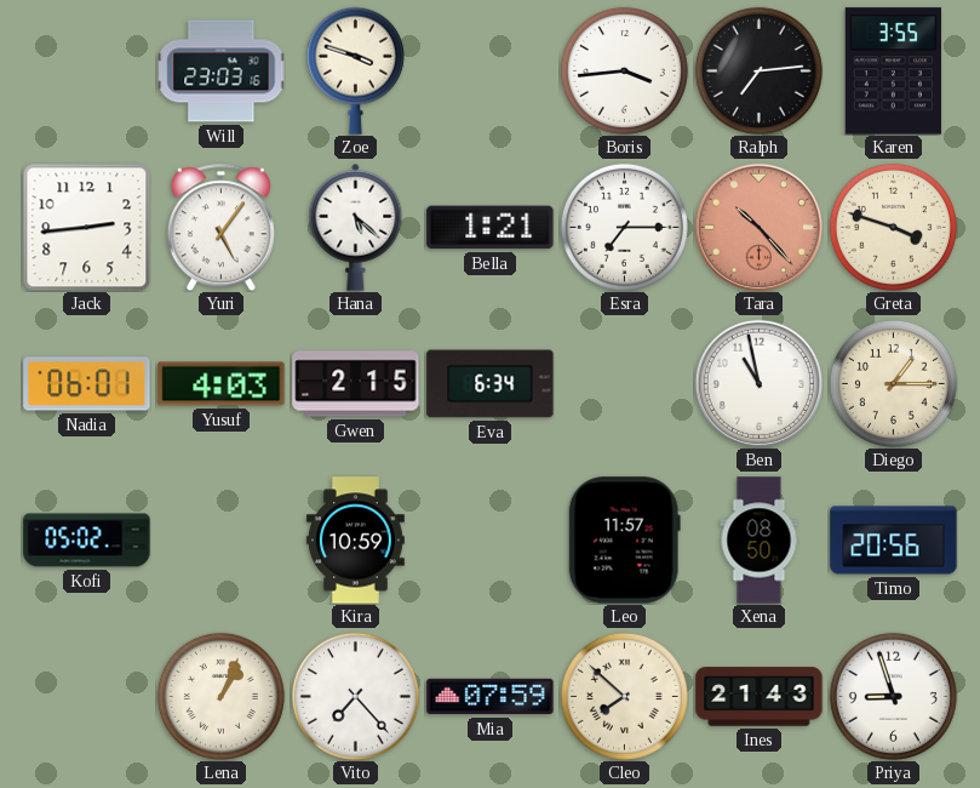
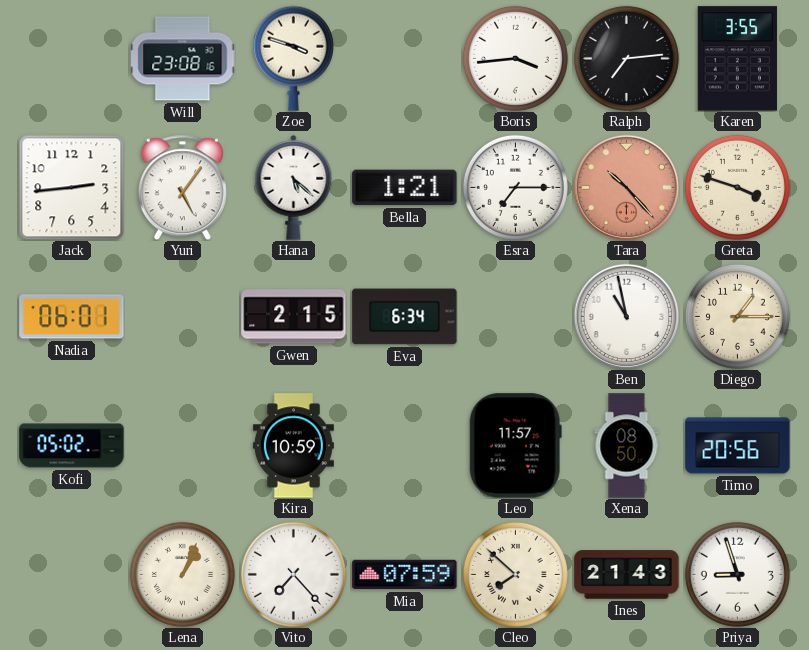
Will: 23:03 -> 23:08 (183, 59)
Yusuf: 4:03 -> none (222, 384)
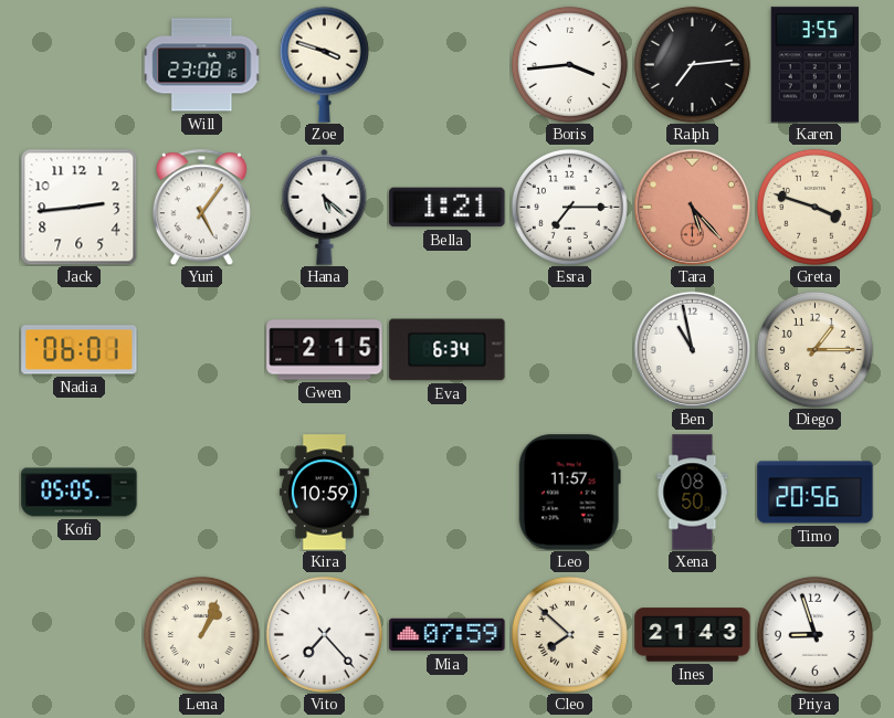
Tara: 10:23 -> 5:23 (692, 207)
Kofi: 05:02 -> 05:05 (80, 493)
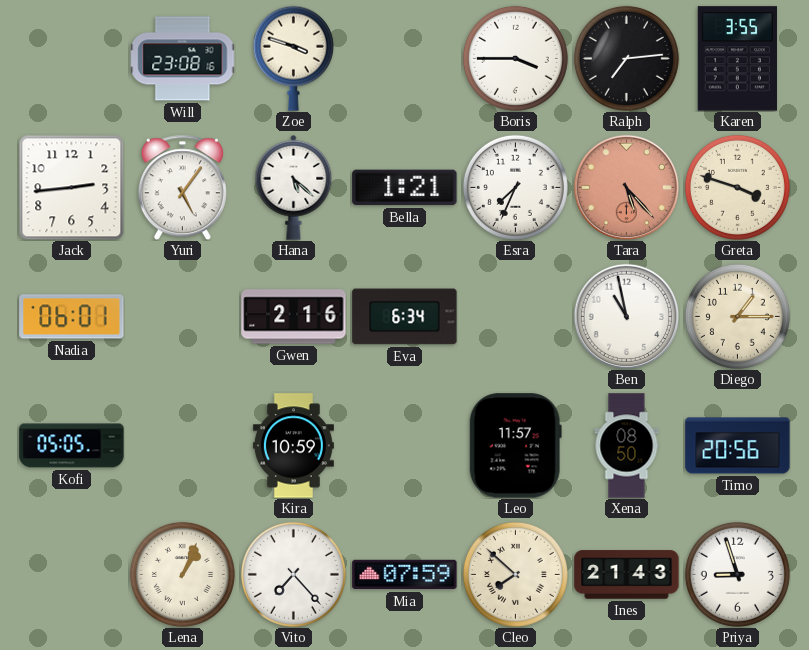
Boris: 3:44 -> 3:45 (515, 58)
Esra: 7:15 -> 7:34 (515, 187)
Gwen: 2:15 -> 2:16 (294, 317)
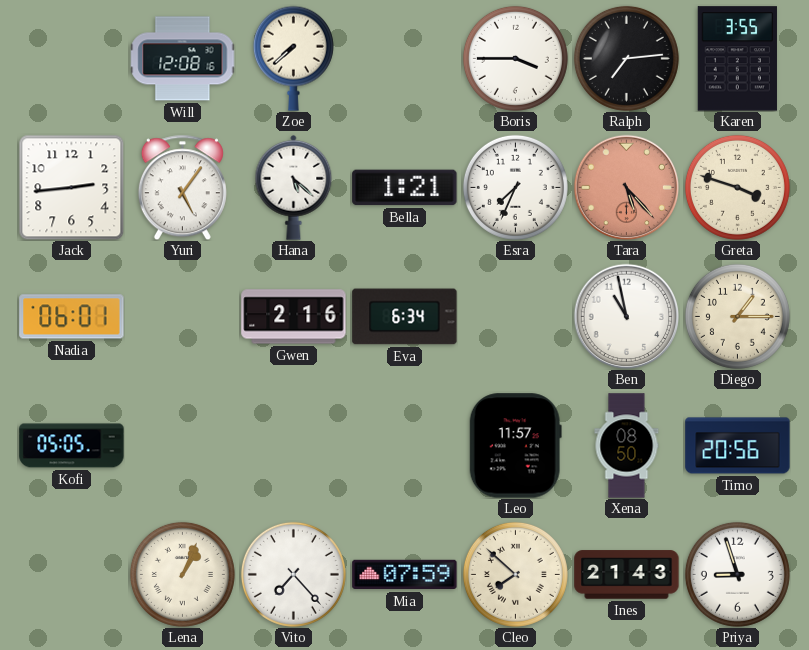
Will: 23:08 -> 12:08 (183, 59)
Zoe: 3:48 -> 7:38 (293, 58)
Kira: 10:59 -> none (293, 446)
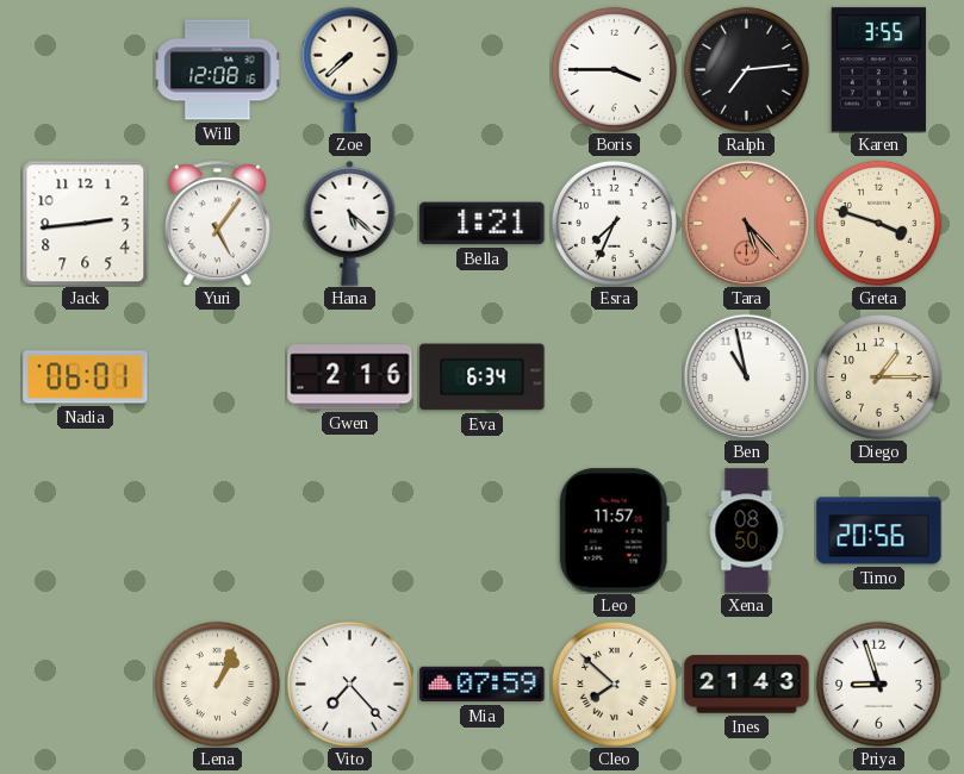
Kofi: 05:05 -> none (72, 446)
